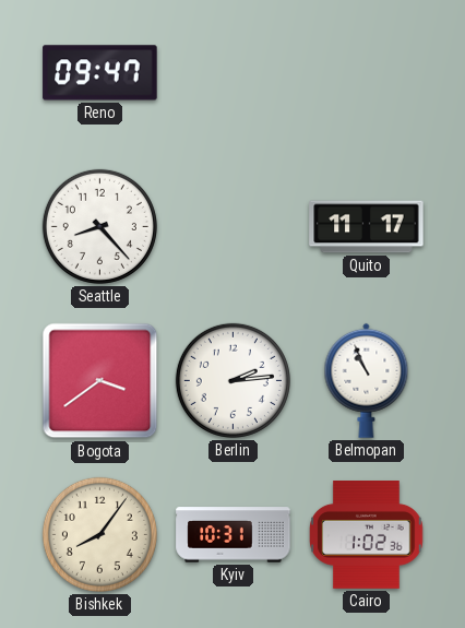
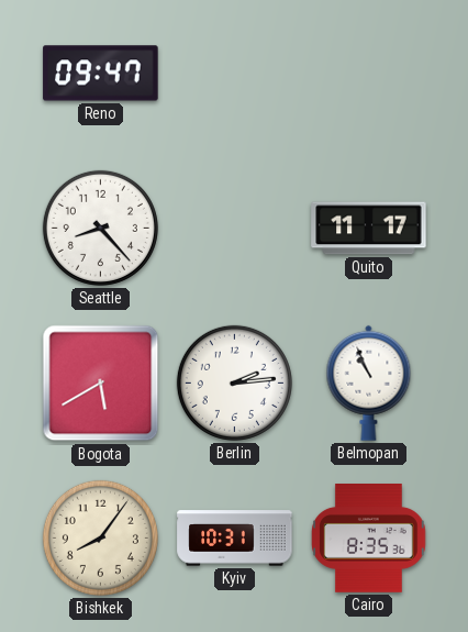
Bogota: 3:39 -> 5:40 (101, 384)
Cairo: 1:02 -> 8:35 (369, 539)
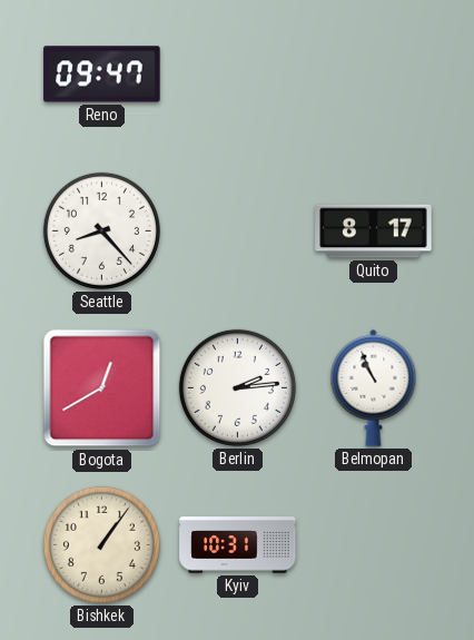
Quito: 11:17 -> 8:17 (374, 232)
Bogota: 5:40 -> 12:40 (102, 388)
Bishkek: 8:06 -> 1:06 (101, 544)
Cairo: 8:35 -> none (369, 539)
